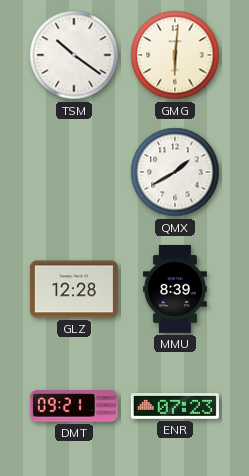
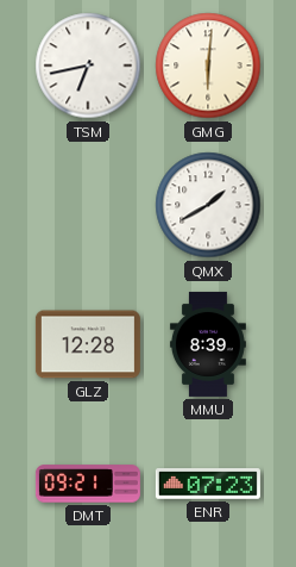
TSM: 10:21 -> 6:43 (88, 66)
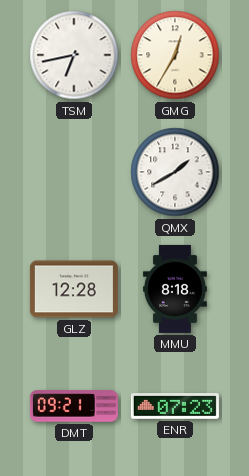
GMG: 6:01 -> 12:35 (175, 55)
MMU: 8:39 -> 8:18 (175, 289)
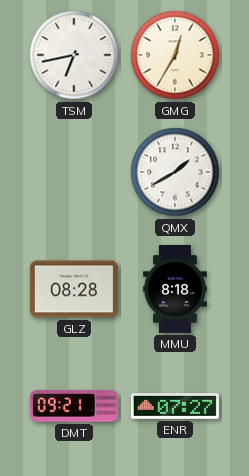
GLZ: 12:28 -> 08:28 (74, 289)
ENR: 07:23 -> 07:27 (175, 406)
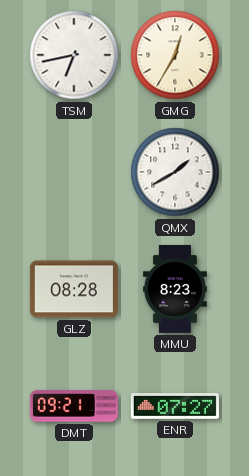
MMU: 8:18 -> 8:23 (175, 289)
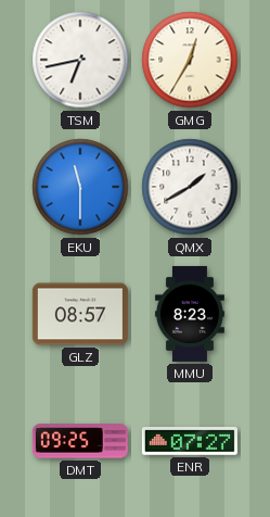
EKU: none -> 11:30 (80, 187)
GLZ: 08:28 -> 08:57 (80, 314)
DMT: 09:21 -> 09:25 (80, 441)
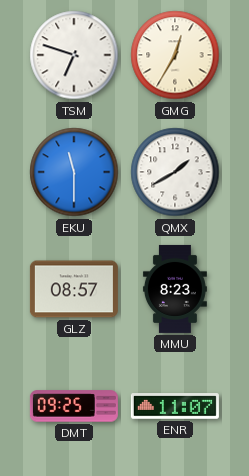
TSM: 6:43 -> 6:48 (74, 55)
ENR: 07:27 -> 11:07 (175, 406)
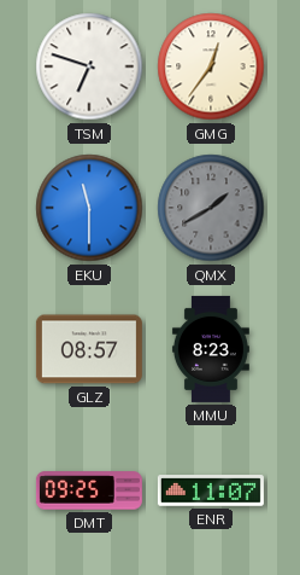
GMG: 12:35 -> 12:36 (211, 66)
QMX dial: white -> grey (211, 208)
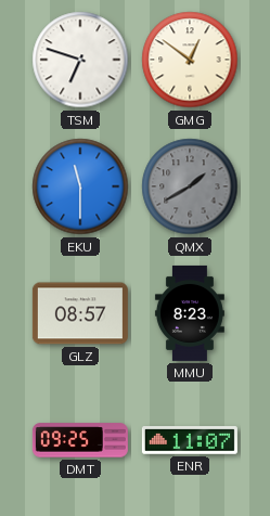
GMG: 12:36 -> 12:51 (190, 60)
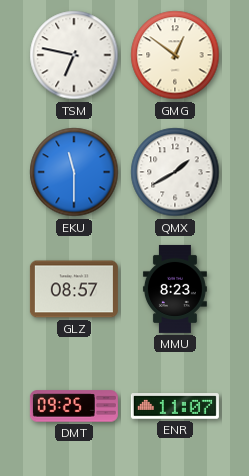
TSM: 6:48 -> 6:47 (74, 55)
QMX dial: grey -> white (175, 172)
